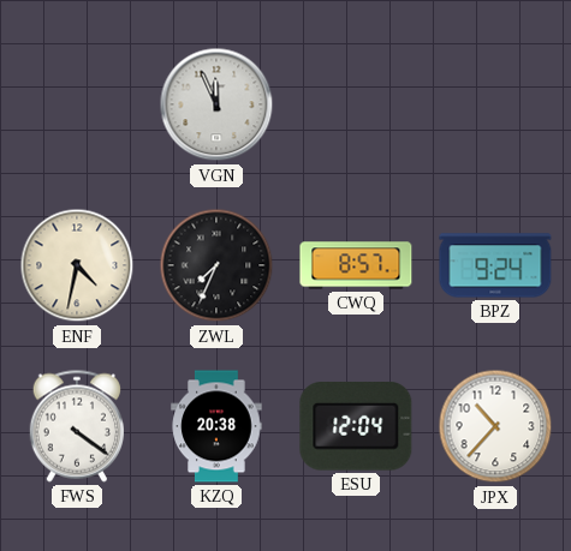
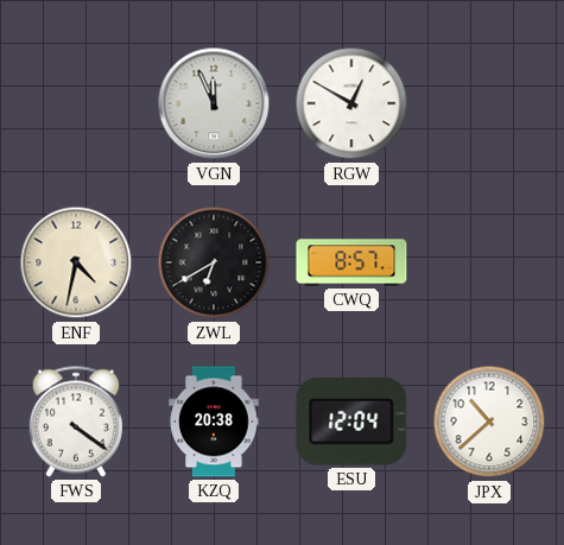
RGW: none -> 12:50 (351, 103)
ZWL: 7:34 -> 6:40 (214, 262)
BPZ: 9:24 -> none (495, 265)
JPX: 10:37 -> 10:38 (489, 422)
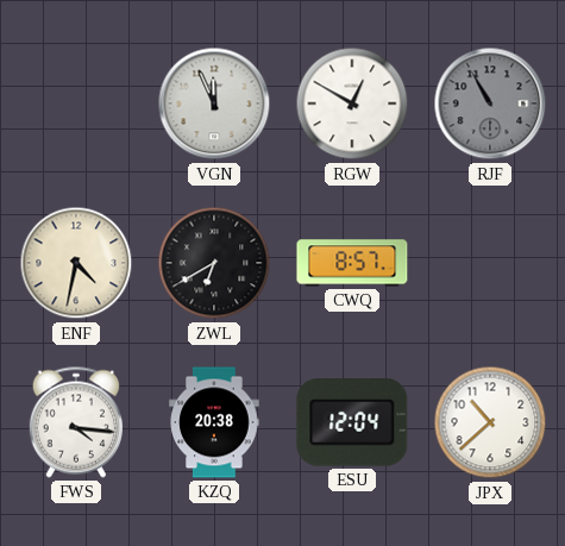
RJF: none -> 10:55 (490, 103)
FWS: 4:21 -> 4:16 (75, 422)
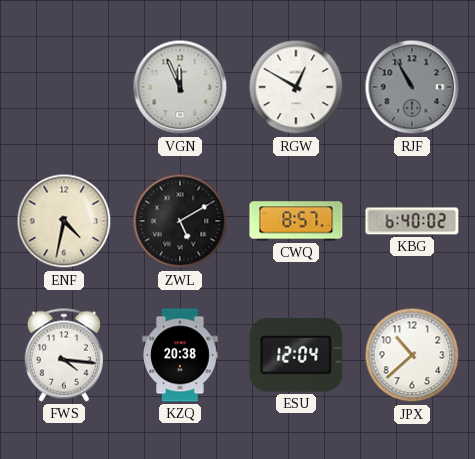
ZWL: 6:40 -> 5:10 (180, 221)
KBG: none -> 6:40 (412, 221)
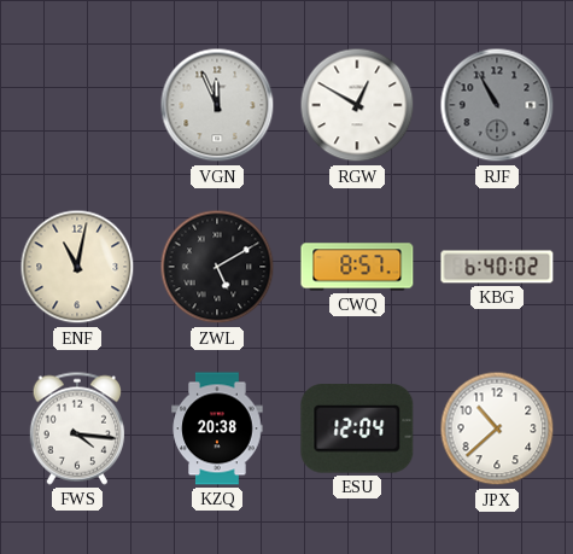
ENF: 4:32 -> 11:02 (77, 267)
